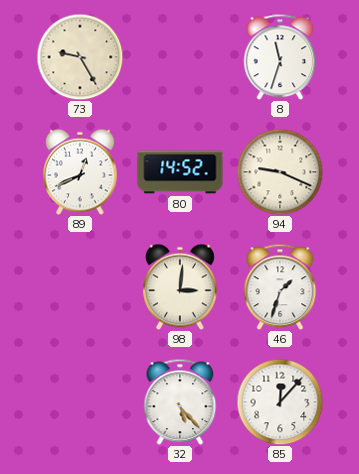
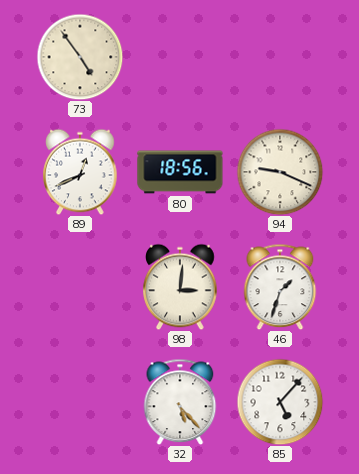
73: 9:25 -> 4:54 (80, 57)
8: 11:33 -> none (280, 57)
80: 14:52 -> 18:56 (180, 172)
85: 12:07 -> 5:07 (280, 402)
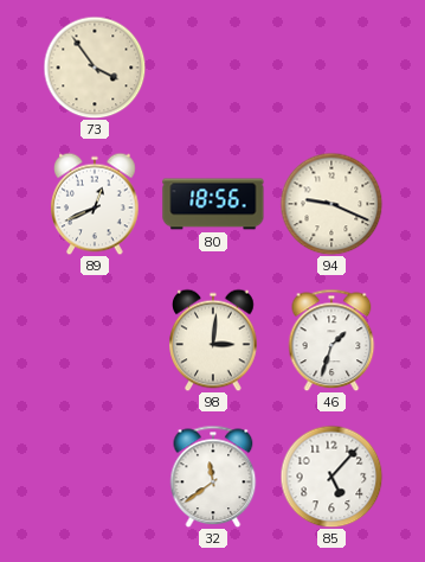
73: 4:54 -> 3:54 (95, 68)
32: 5:23 -> 11:39 (213, 477)
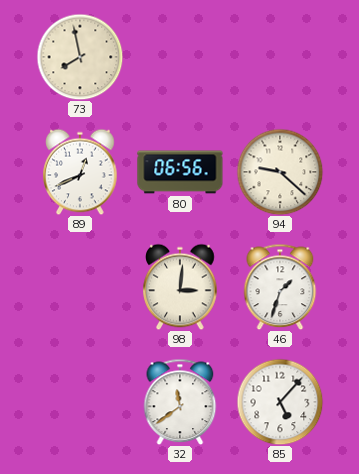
73: 3:54 -> 7:58 (80, 57)
80: 18:56 -> 06:56 (180, 172)
94: 9:19 -> 9:22 (280, 172)
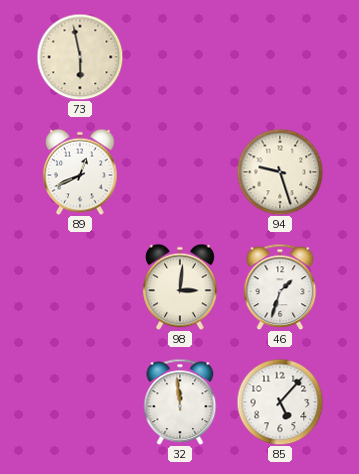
73: 7:58 -> 5:58 (80, 57)
80: 06:56 -> none (180, 172)
94: 9:22 -> 9:27 (280, 172)
32: 11:39 -> 11:59 (180, 402)
